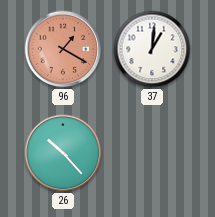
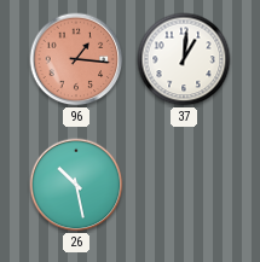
96: 1:20 -> 1:16 (76, 59)
26: 10:23 -> 10:28 (76, 185)
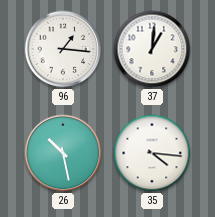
96 dial: salmon -> white (63, 49)
35: none -> 4:16 (152, 153)
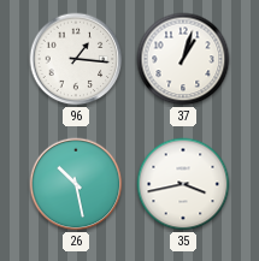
37: 1:01 -> 1:03 (183, 59)
35: 4:16 -> 3:43 (183, 184)
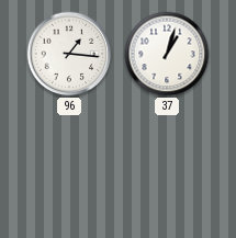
26: 10:28 -> none (76, 184)
35: 3:43 -> none (183, 184)
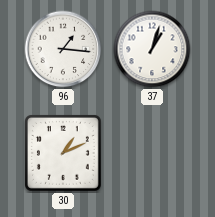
30: none -> 1:11 (63, 153)
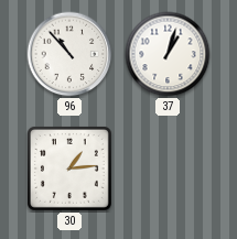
96: 1:16 -> 10:53 (69, 54)
30: 1:11 -> 1:14 (69, 169)
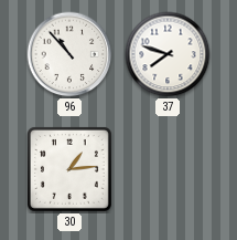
37: 1:03 -> 7:48 (168, 54)
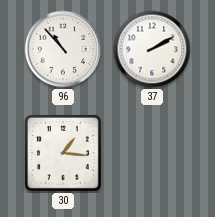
37: 7:48 -> 2:10 (152, 49)
30: 1:14 -> 1:16 (63, 153)
